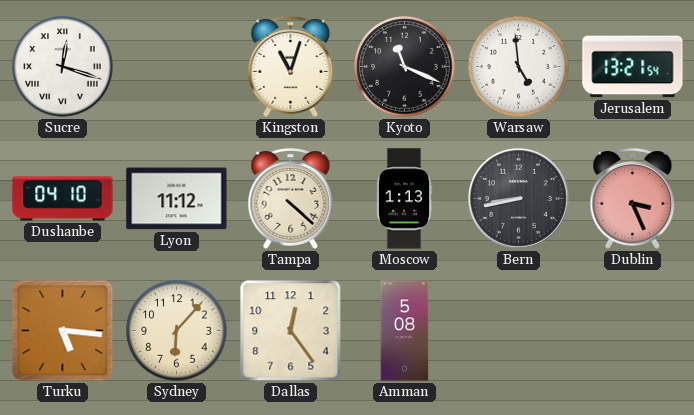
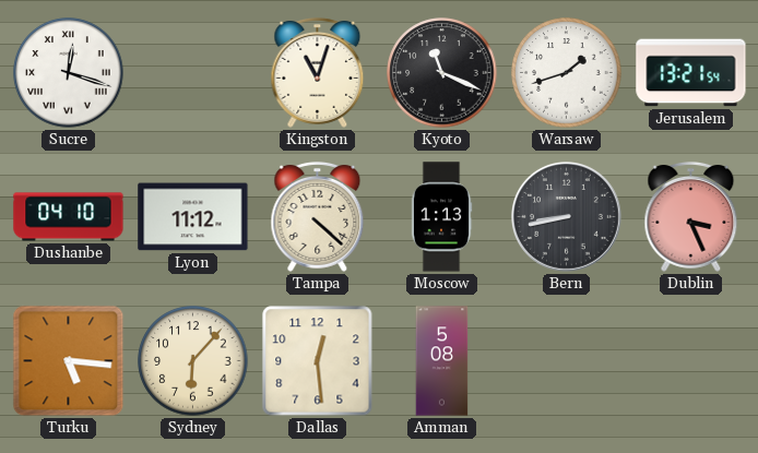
Warsaw: 4:59 -> 1:42 (567, 73)
Dallas: 12:24 -> 12:29 (318, 361)
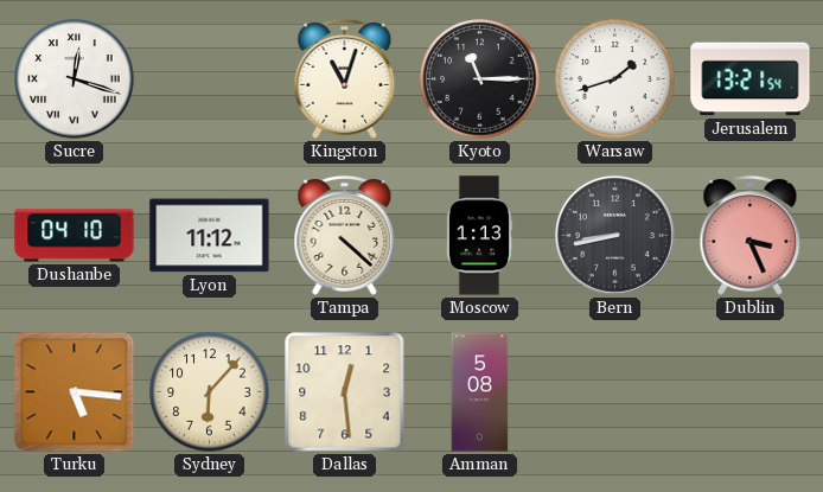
Kyoto: 11:19 -> 11:15 (480, 79)
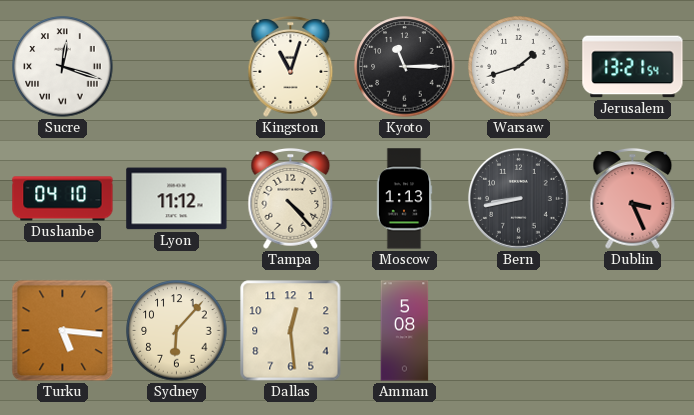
Tampa: 4:22 -> 4:23 (291, 198)
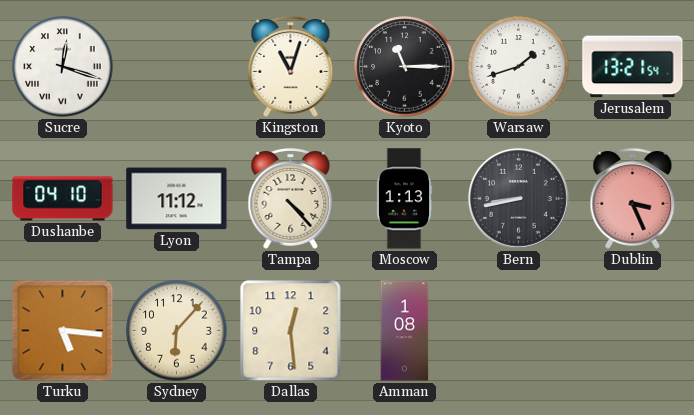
Amman: 5:08 -> 1:08 (405, 331)
